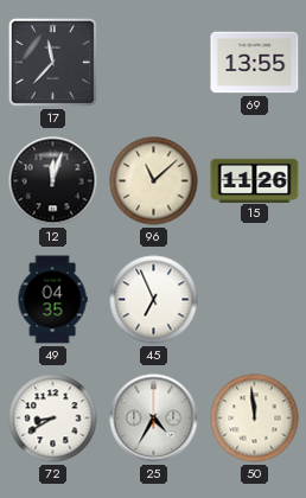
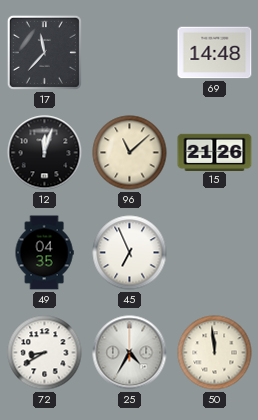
69: 13:55 -> 14:48 (215, 53)
15: 11:26 -> 21:26 (215, 152)
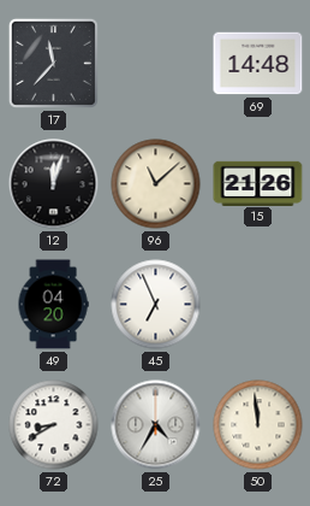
49: 04:35 -> 04:20 (53, 305)
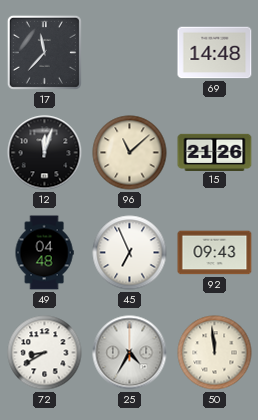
49: 04:20 -> 04:48 (44, 253)
92: none -> 09:43 (215, 253)
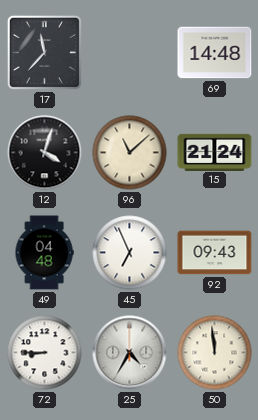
12: 12:03 -> 4:03 (45, 153)
15: 21:26 -> 21:24 (215, 152)
72: 8:40 -> 8:45 (45, 353)
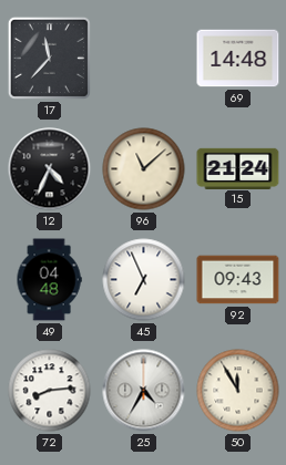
12: 4:03 -> 4:34 (50, 169)
72: 8:45 -> 8:14 (50, 391)
50: 11:59 -> 11:55 (238, 391)
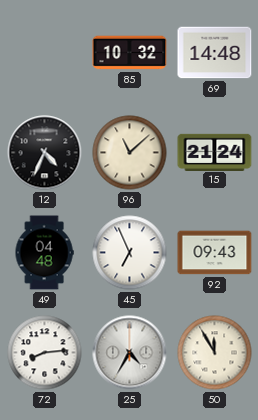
17: 11:37 -> none (49, 58)
85: none -> 10:32 (130, 53)
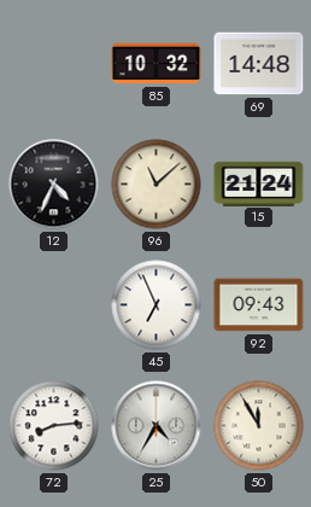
49: 04:48 -> none (44, 253)
